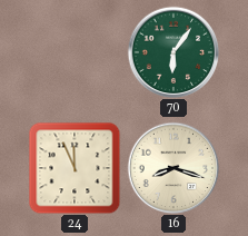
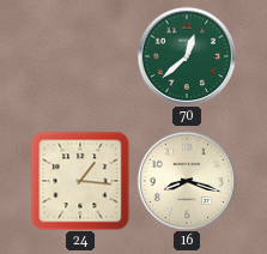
70: 6:06 -> 12:38 (187, 56)
24: 11:56 -> 1:16 (80, 181)
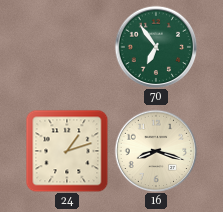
70: 12:38 -> 6:54 (156, 47)
24: 1:16 -> 1:12 (67, 151)
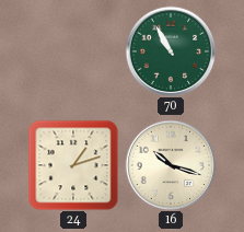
70: 6:54 -> 10:55 (171, 51)
16: 8:18 -> 10:18 (171, 165)
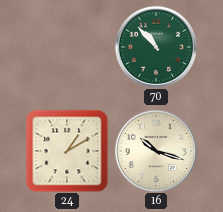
70: 10:55 -> 10:53 (156, 47)
24: 1:12 -> 1:10 (67, 151)
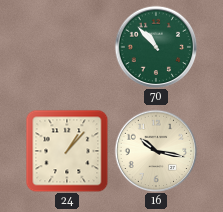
24: 1:10 -> 1:07 (67, 151)
16: 10:18 -> 10:17 (156, 151)
